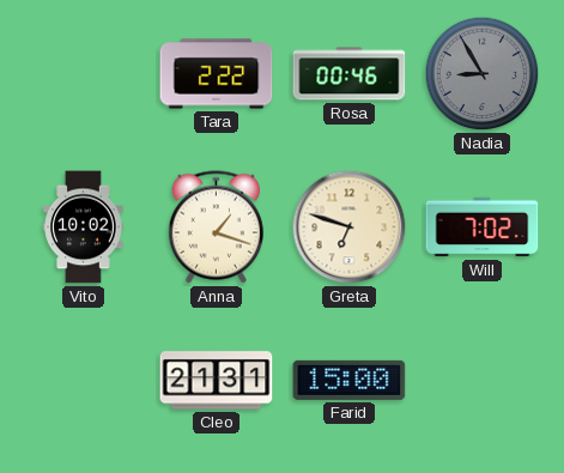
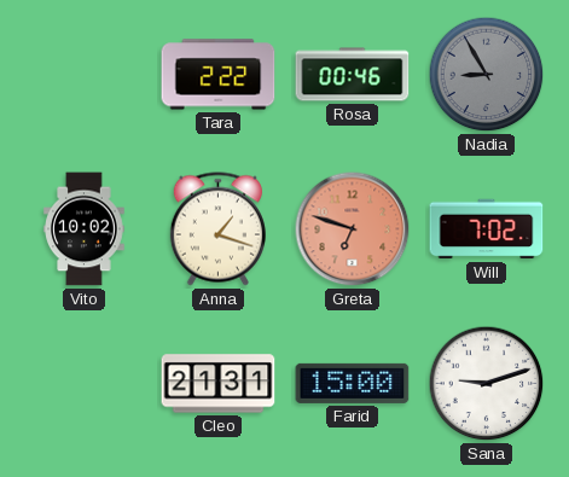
Greta dial: cream -> salmon (353, 229)
Sana: none -> 9:12 (487, 384)
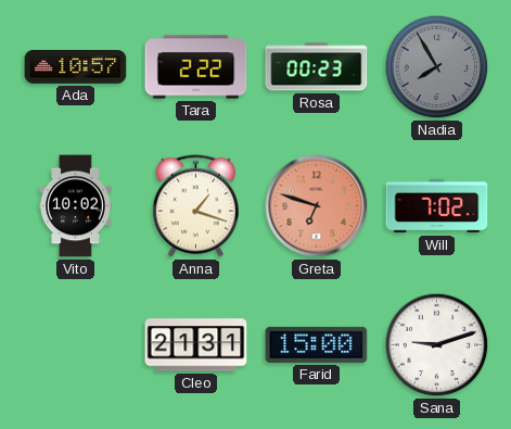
Ada: none -> 10:57 (76, 67)
Rosa: 00:46 -> 00:23 (317, 67)
Nadia: 8:55 -> 7:55 (437, 67)
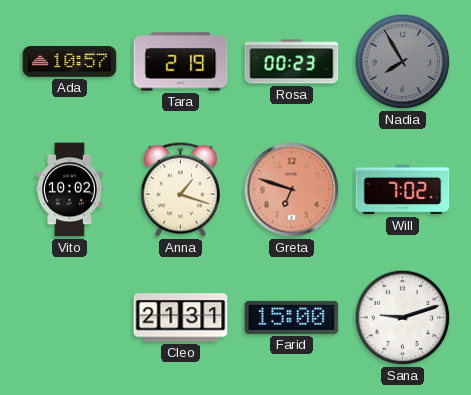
Tara: 2:22 -> 2:19 (181, 62)
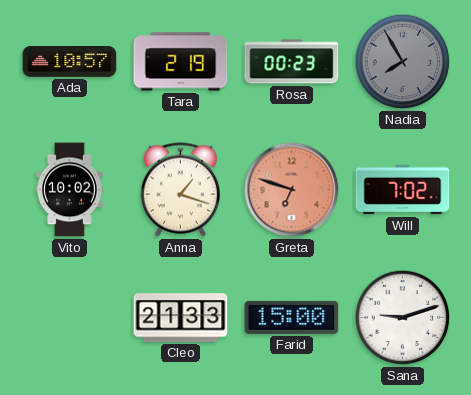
Cleo: 21:31 -> 21:33 (181, 318)
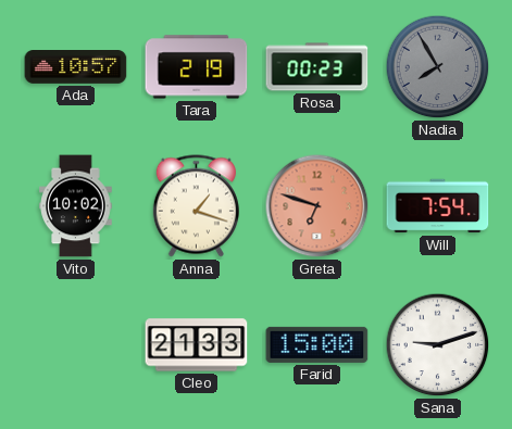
Will: 7:02 -> 7:54 (438, 206)
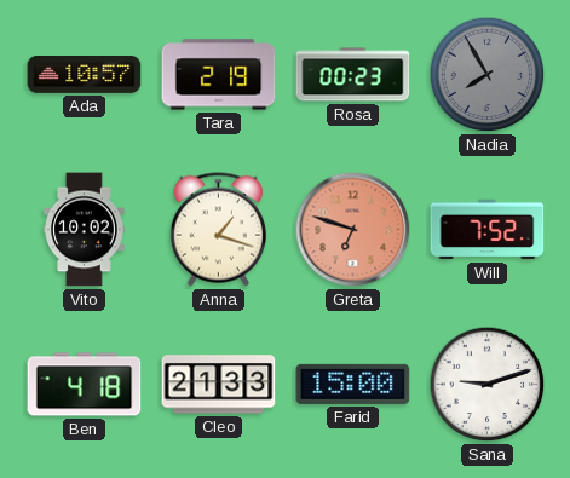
Will: 7:54 -> 7:52 (488, 230)
Ben: none -> 4:18 (85, 385)
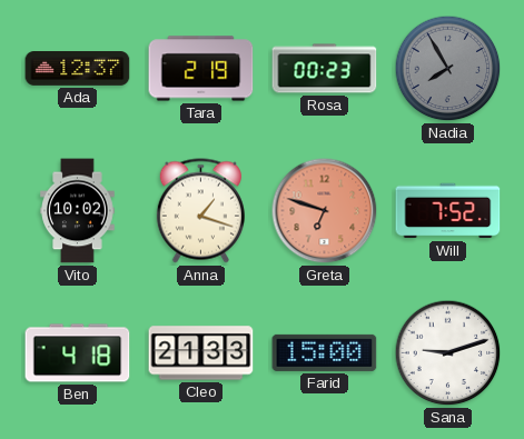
Ada: 10:57 -> 12:37 (78, 69)
